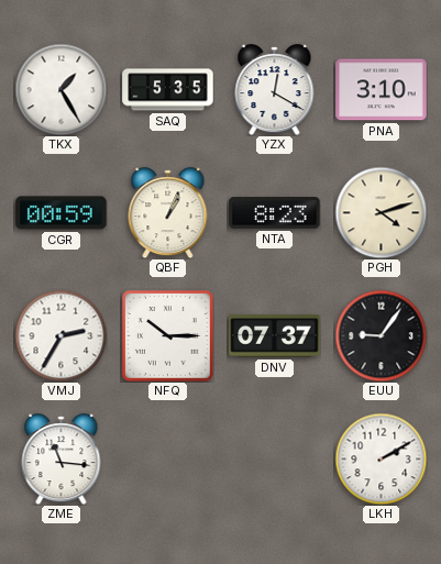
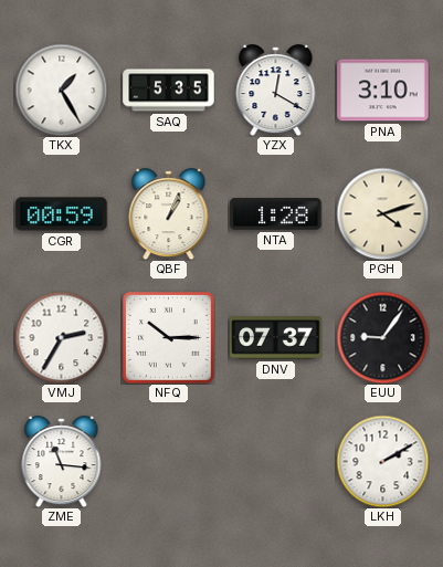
NTA: 8:23 -> 1:28 (276, 214)
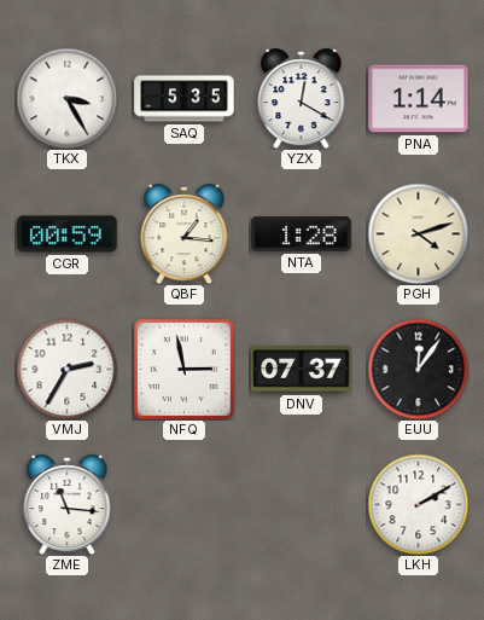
TKX: 1:25 -> 3:25 (66, 98)
PNA: 3:10 -> 1:14 (419, 99)
QBF: 1:04 -> 1:16 (185, 234)
NFQ: 10:15 -> 2:58 (185, 370)
EUU: 9:06 -> 12:06 (418, 369)
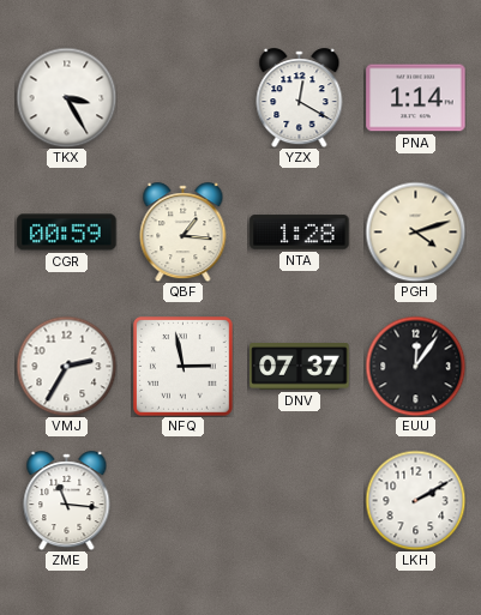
SAQ: 5:35 -> none (185, 99)
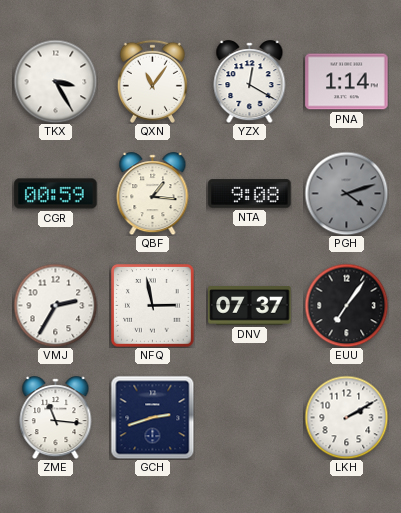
QXN: none -> 11:06 (152, 81)
NTA: 1:28 -> 9:08 (250, 194)
PGH dial: cream -> grey (346, 193)
EUU: 12:06 -> 7:06 (346, 305)
GCH: none -> 2:42 (152, 417)
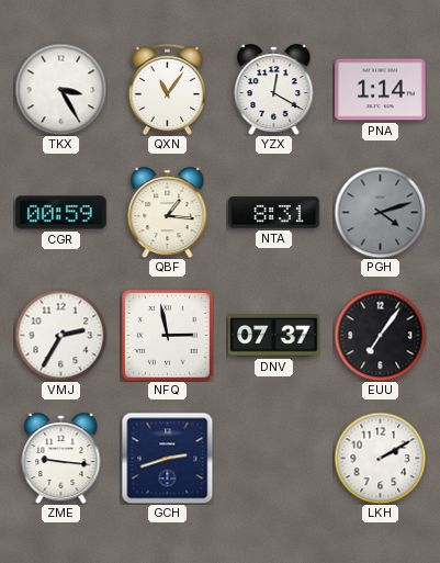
NTA: 9:08 -> 8:31 (274, 213)
ZME: 11:16 -> 9:16 (61, 459)
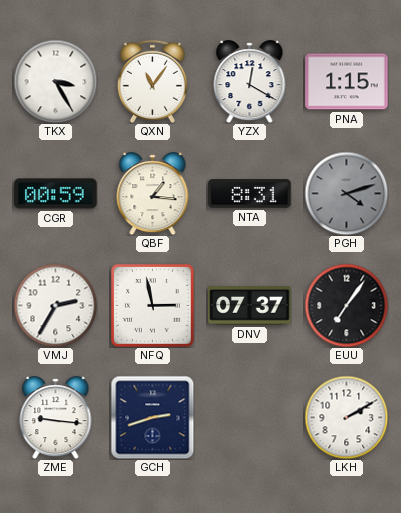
PNA: 1:14 -> 1:15 (347, 82)
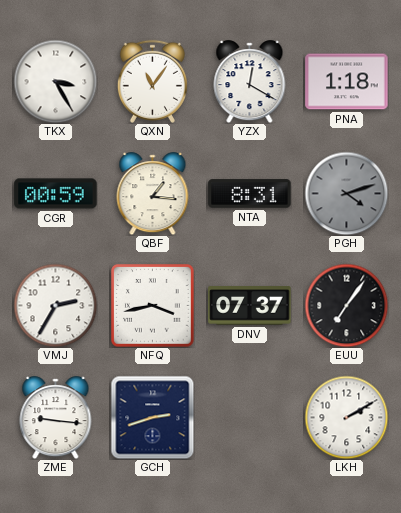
PNA: 1:15 -> 1:18 (347, 82)
NFQ: 2:58 -> 3:43 (153, 306)
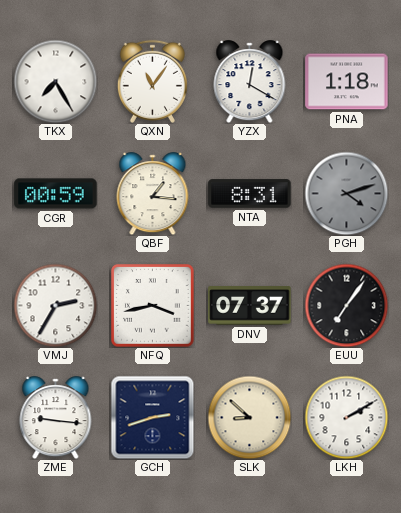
TKX: 3:25 -> 7:25 (55, 81)
SLK: none -> 8:52 (249, 417)
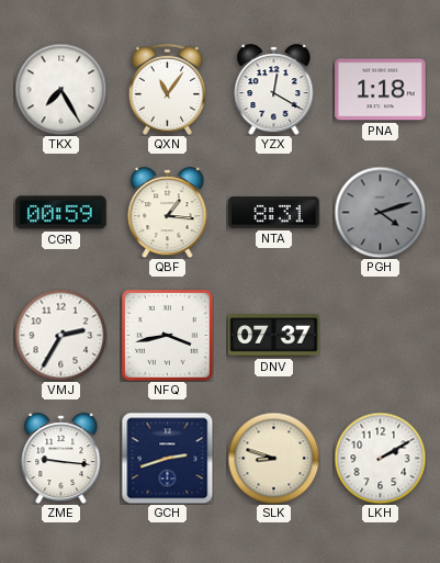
EUU: 7:06 -> none (346, 305)
SLK: 8:52 -> 8:48 (273, 458)
